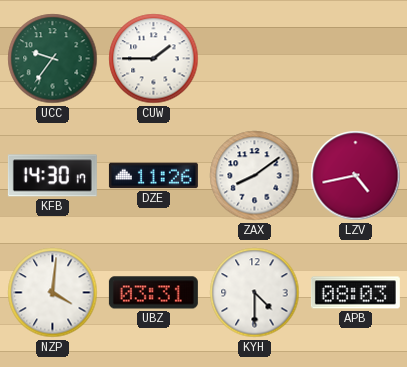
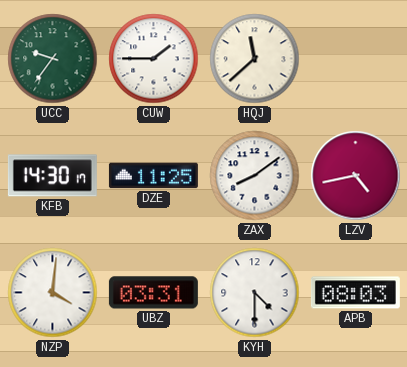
HQJ: none -> 11:38 (255, 59)
DZE: 11:26 -> 11:25 (153, 176)
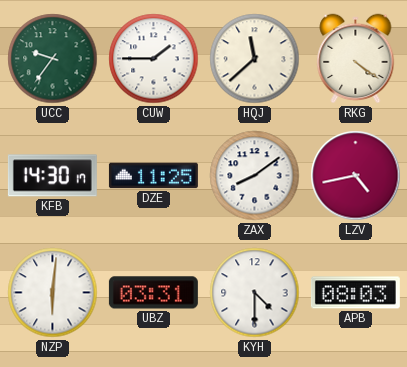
RKG: none -> 4:21 (356, 59)
NZP: 4:01 -> 6:01 (53, 293)
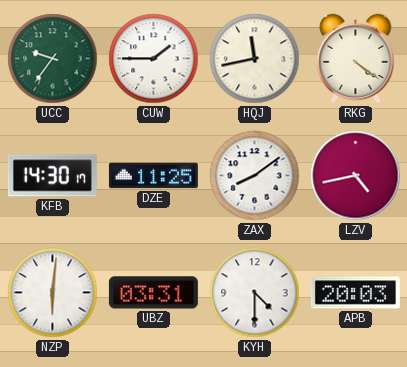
HQJ: 11:38 -> 11:43 (255, 59)
APB: 08:03 -> 20:03 (355, 293)
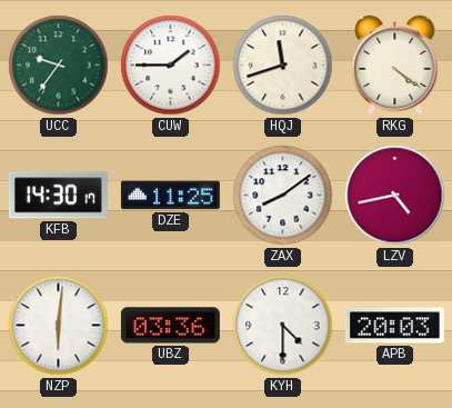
HQJ: 11:43 -> 11:42 (283, 66)
UBZ: 03:31 -> 03:36 (170, 326)
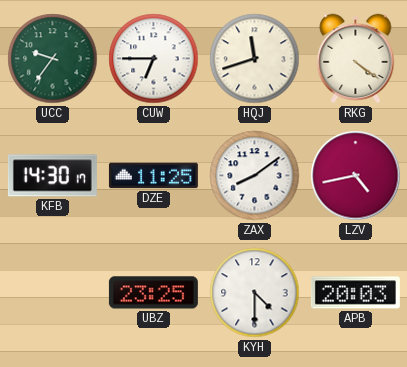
CUW: 1:45 -> 6:45 (154, 59)
NZP: 6:01 -> none (59, 326)
UBZ: 03:36 -> 23:25 (153, 293)
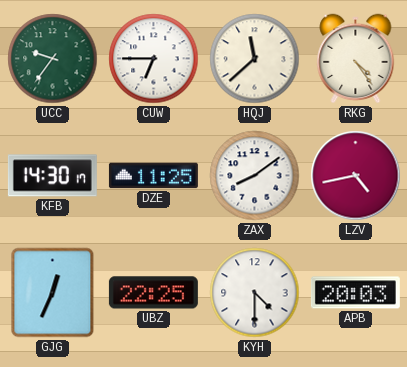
HQJ: 11:42 -> 11:38 (255, 59)
RKG: 4:21 -> 4:24 (356, 59)
GJG: none -> 12:34 (53, 293)
UBZ: 23:25 -> 22:25 (153, 293)
